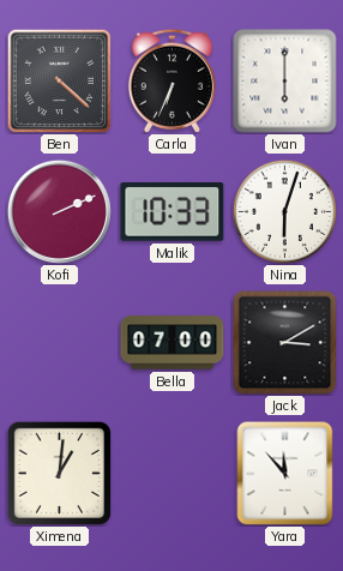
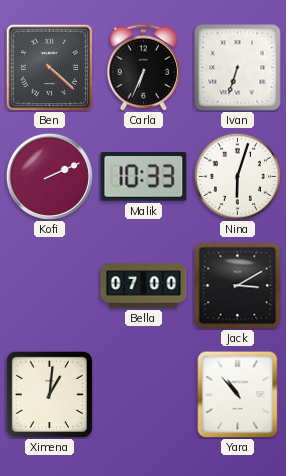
Ivan: 6:00 -> 6:33 (238, 68)
Yara: 11:53 -> 10:53 (238, 394)
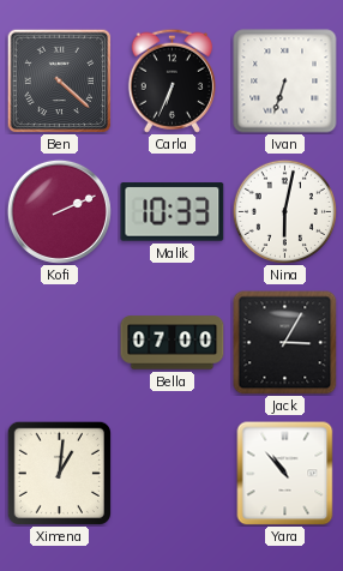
Nina: 6:03 -> 6:02 (284, 211)
Jack: 3:10 -> 3:05 (285, 343)
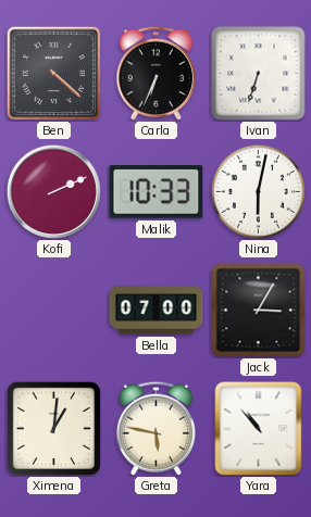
Greta: none -> 5:47 (155, 428)
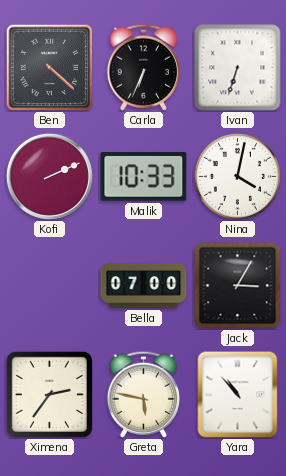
Nina: 6:02 -> 4:02 (237, 176)
Ximena: 1:01 -> 2:36 (49, 394)
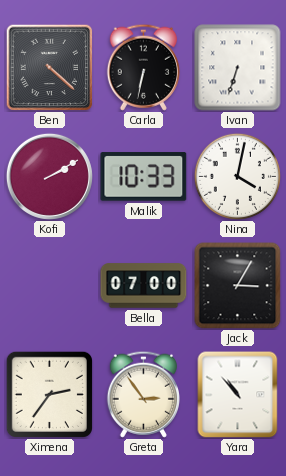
Carla: 6:34 -> 6:32 (143, 67)
Kofi: 2:11 -> 2:10 (49, 176)
Greta: 5:47 -> 2:54 (143, 394)
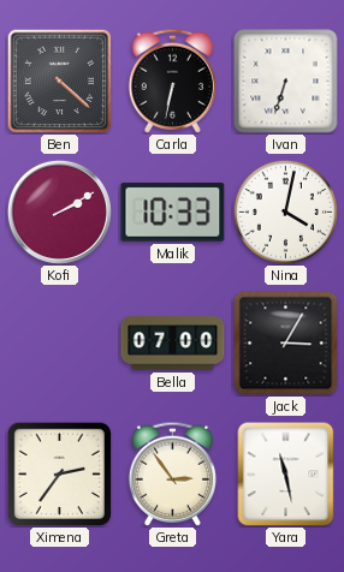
Yara: 10:53 -> 11:28 (286, 473)
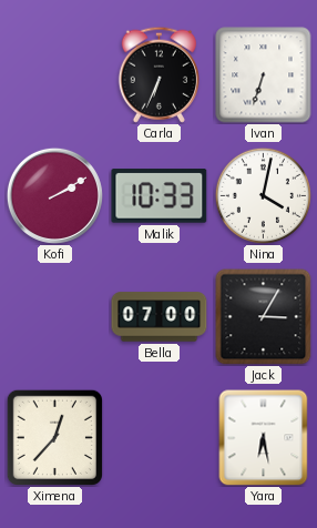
Ben: 4:22 -> none (59, 81)
Carla: 6:32 -> 6:34 (158, 74)
Ximena: 2:36 -> 12:37 (54, 437)
Greta: 2:54 -> none (172, 473)
Yara: 11:28 -> 6:28 (264, 437)
